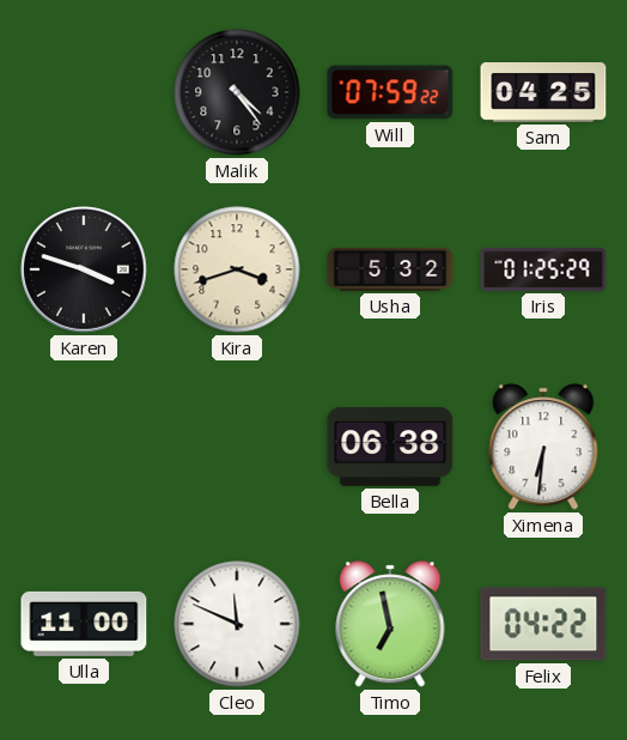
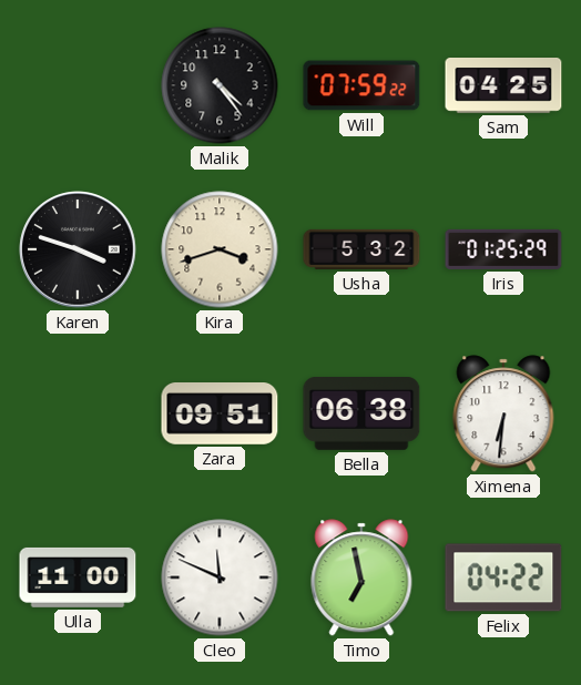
Zara: none -> 09:51 (220, 415)
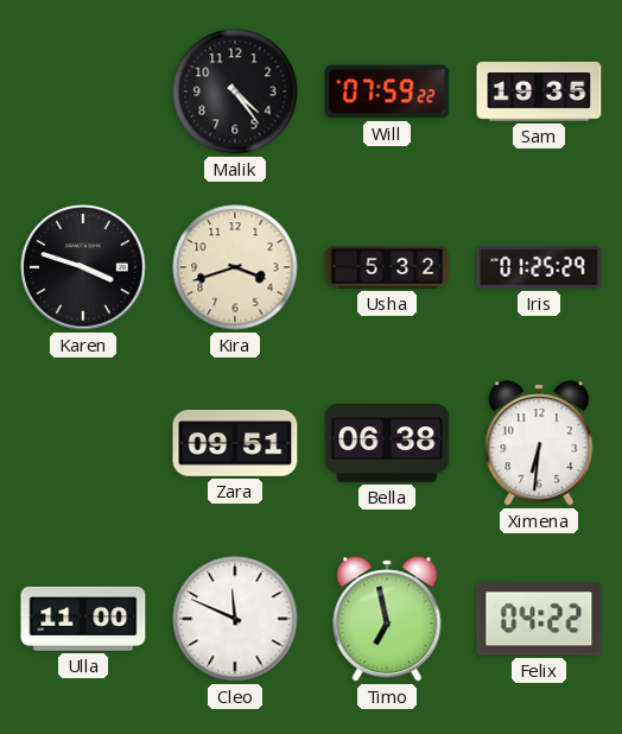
Sam: 04:25 -> 19:35 (539, 93)
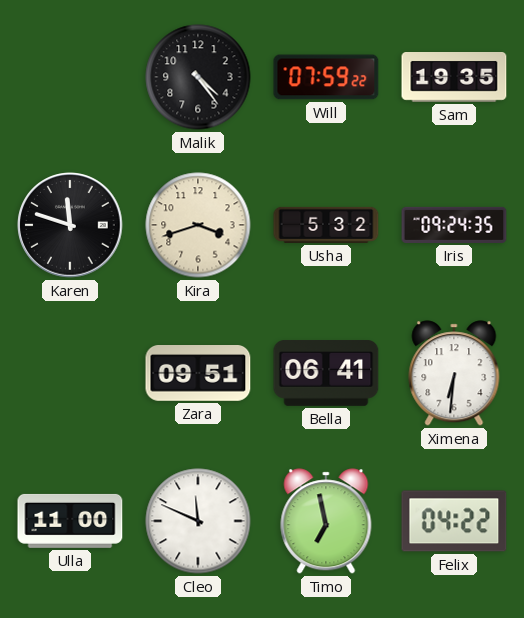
Karen: 3:48 -> 11:48 (70, 225)
Iris: 01:25 -> 09:24 (454, 225)
Bella: 06:38 -> 06:41 (326, 374)
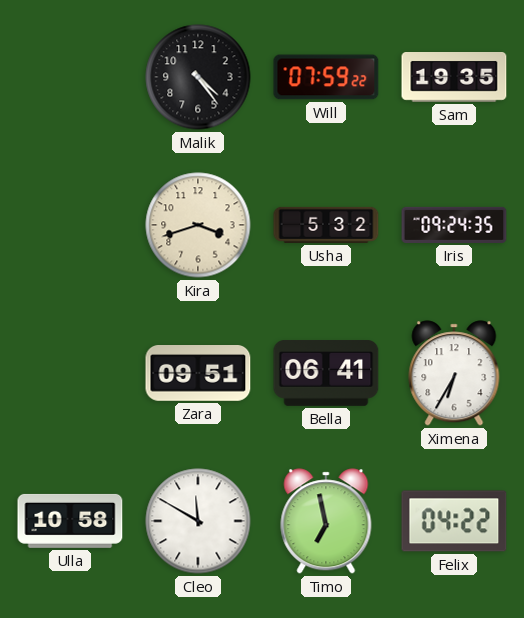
Karen: 11:48 -> none (70, 225)
Ximena: 6:31 -> 6:35 (454, 373)
Ulla: 11:00 -> 10:58 (70, 521)
Cleo: 11:49 -> 11:50 (198, 521)
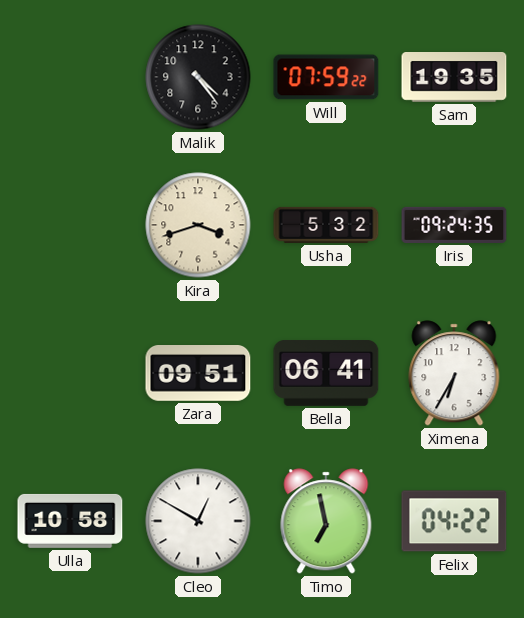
Cleo: 11:50 -> 12:50 (198, 521)
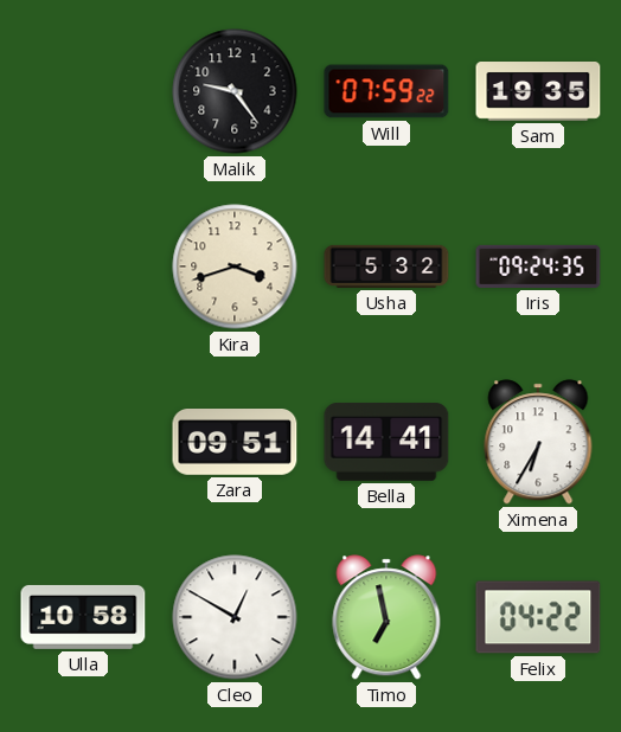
Malik: 4:24 -> 9:24 (235, 91)
Bella: 06:41 -> 14:41 (386, 443)
